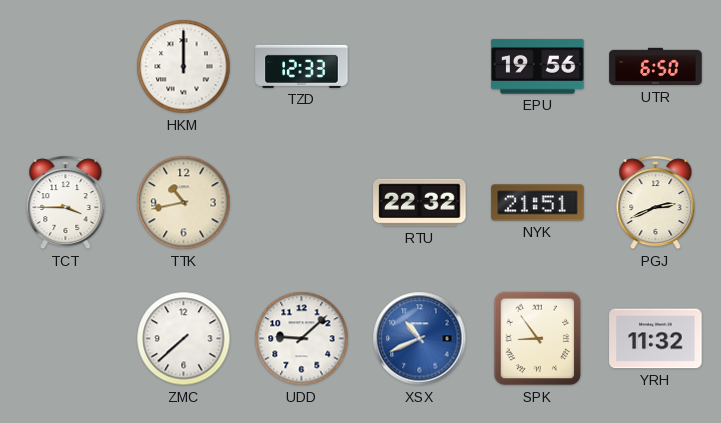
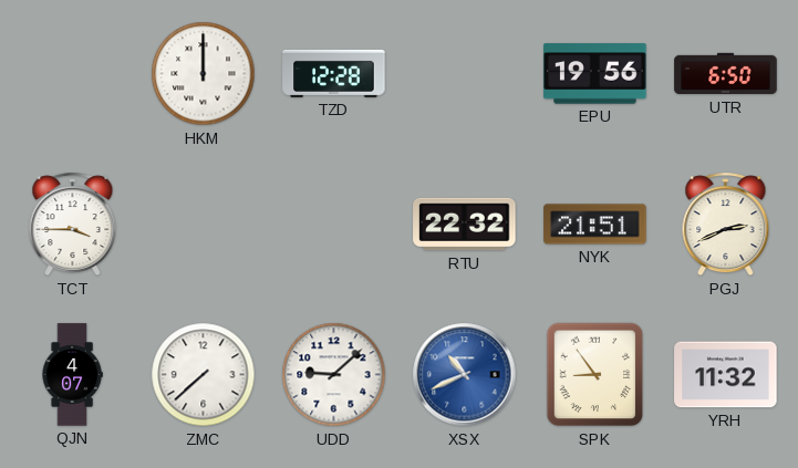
TZD: 12:33 -> 12:28 (334, 73)
TTK: 10:43 -> none (184, 203)
QJN: none -> 4:07 (72, 375)
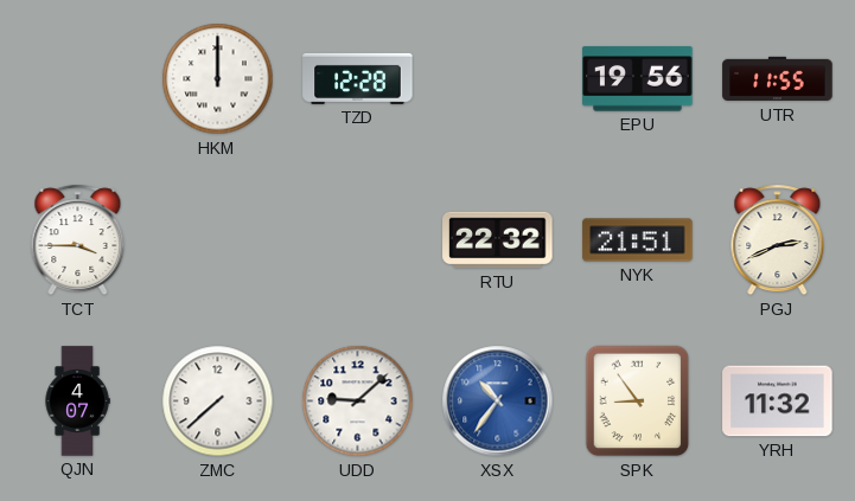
UTR: 6:50 -> 11:55 (778, 79)
XSX: 10:41 -> 10:36 (498, 402)
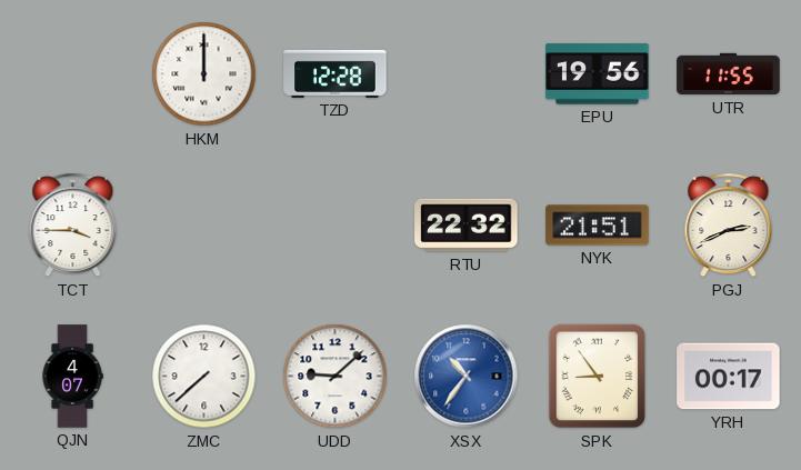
YRH: 11:32 -> 00:17 (729, 377)
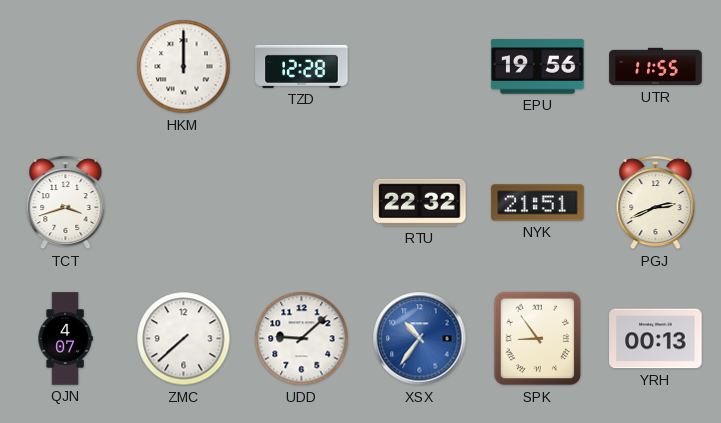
TCT: 3:45 -> 3:42 (66, 203)
YRH: 00:17 -> 00:13 (656, 339)
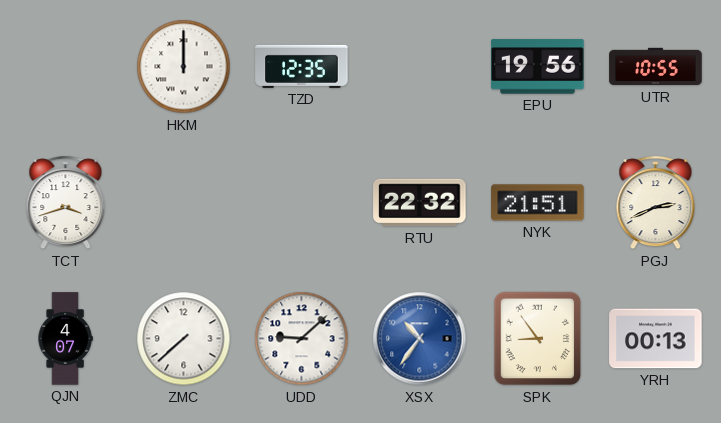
TZD: 12:28 -> 12:35 (302, 66)
UTR: 11:55 -> 10:55 (656, 67)
